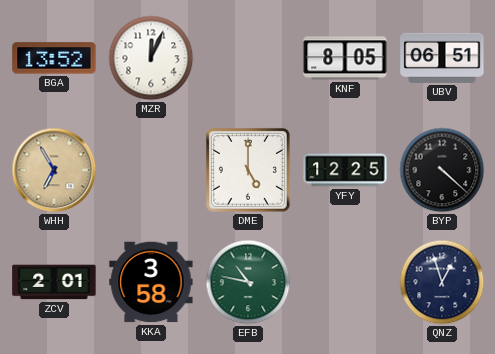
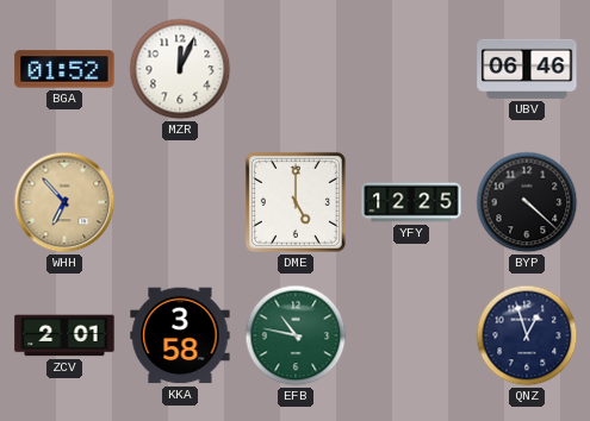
BGA: 13:52 -> 01:52 (64, 69)
KNF: 8:05 -> none (345, 58)
UBV: 06:51 -> 06:46 (527, 69)
WHH: 6:55 -> 6:53 (64, 202)
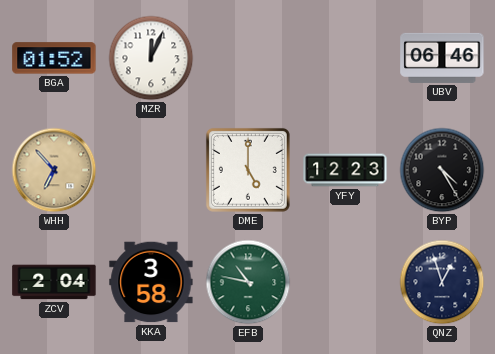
YFY: 12:25 -> 12:23 (345, 170)
BYP: 4:22 -> 4:25 (442, 170)
ZCV: 2:01 -> 2:04 (54, 282)
